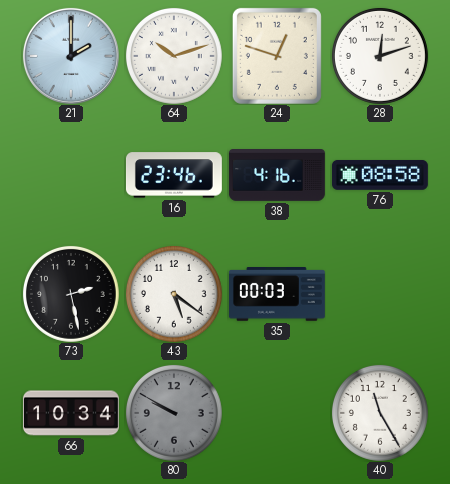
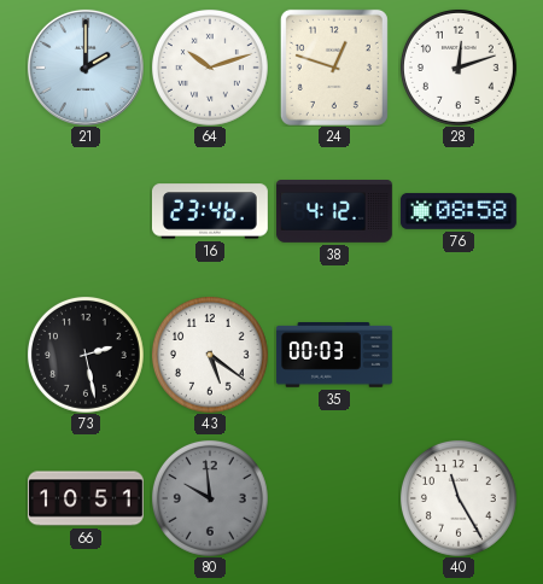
38: 4:16 -> 4:12 (334, 212)
66: 10:34 -> 10:51 (86, 498)
80: 9:50 -> 9:59 (210, 498)
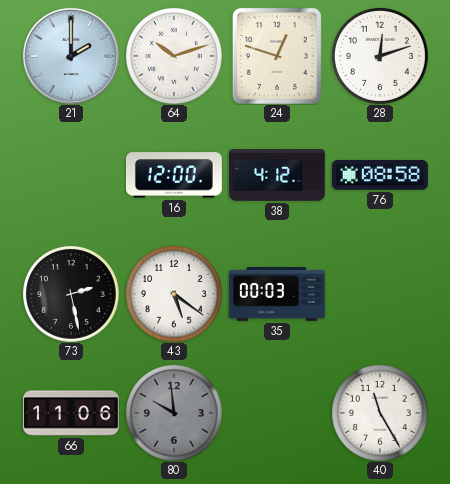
16: 23:46 -> 12:00 (174, 175)
66: 10:51 -> 11:06 (71, 413)
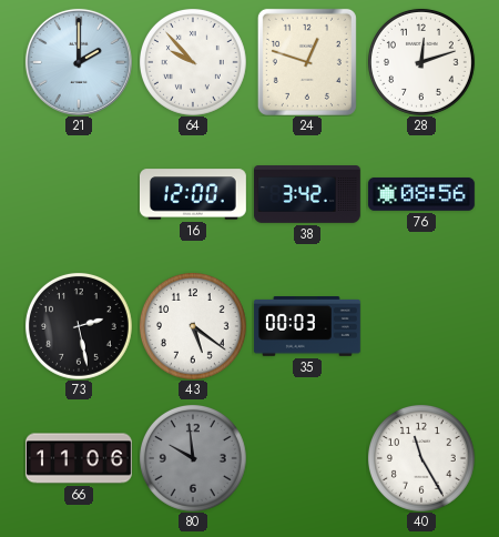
64: 10:12 -> 9:53 (193, 62)
38: 4:12 -> 3:42 (307, 195)
76: 08:58 -> 08:56 (421, 194)
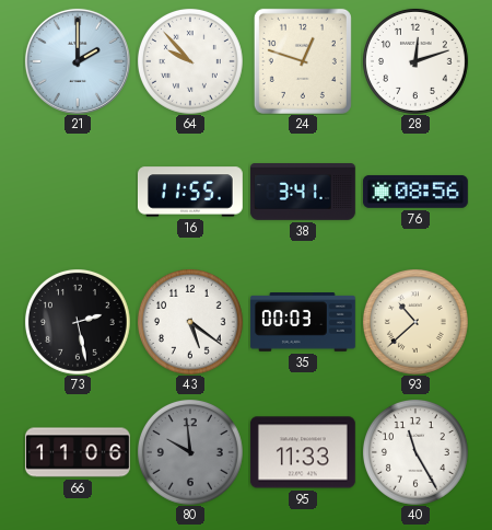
16: 12:00 -> 11:55 (190, 192)
38: 3:42 -> 3:41 (303, 193)
93: none -> 10:38 (415, 322)
95: none -> 11:33 (303, 452)
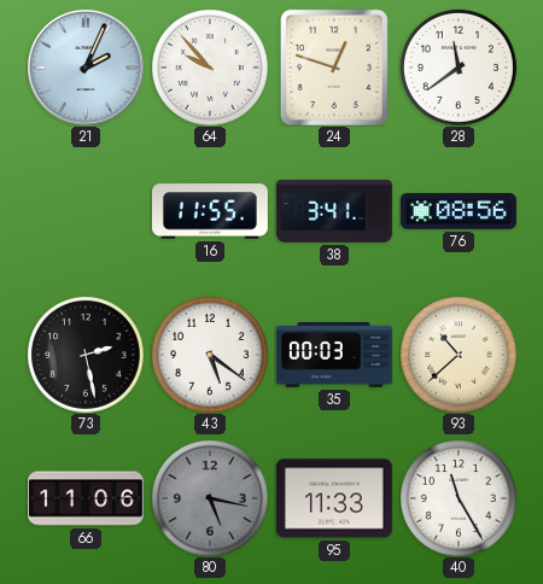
21: 2:00 -> 2:04 (86, 68)
28: 12:12 -> 11:39 (459, 68)
80: 9:59 -> 5:17 (210, 498)
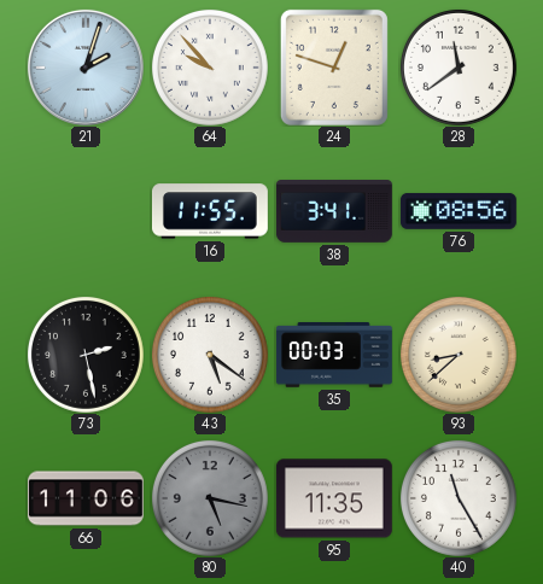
21: 2:04 -> 2:03 (86, 68)
93: 10:38 -> 8:38 (459, 355)
95: 11:33 -> 11:35 (334, 498)
